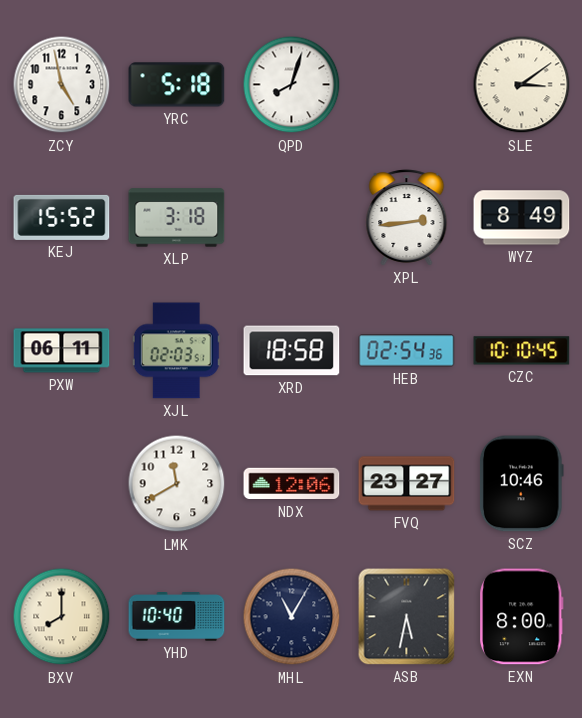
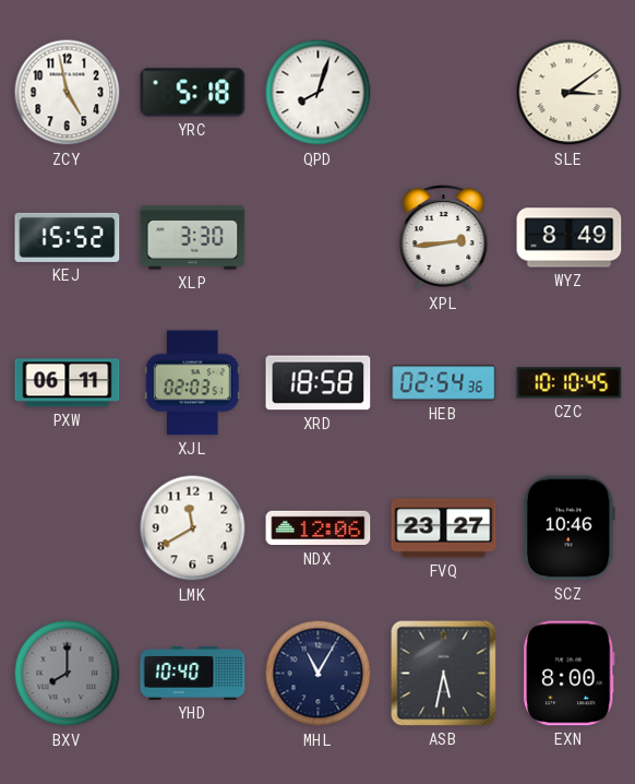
XLP: 3:18 -> 3:30 (193, 238)
BXV dial: cream -> grey (68, 674)
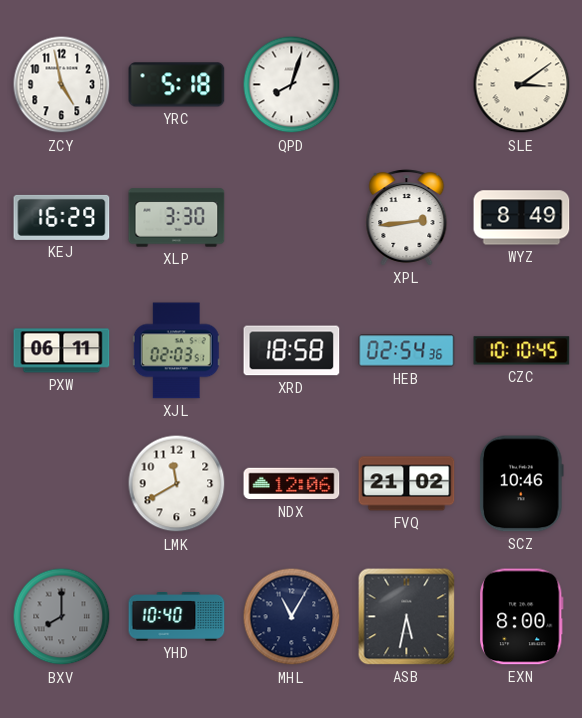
KEJ: 15:52 -> 16:29 (62, 217)
FVQ: 23:27 -> 21:02 (407, 484)
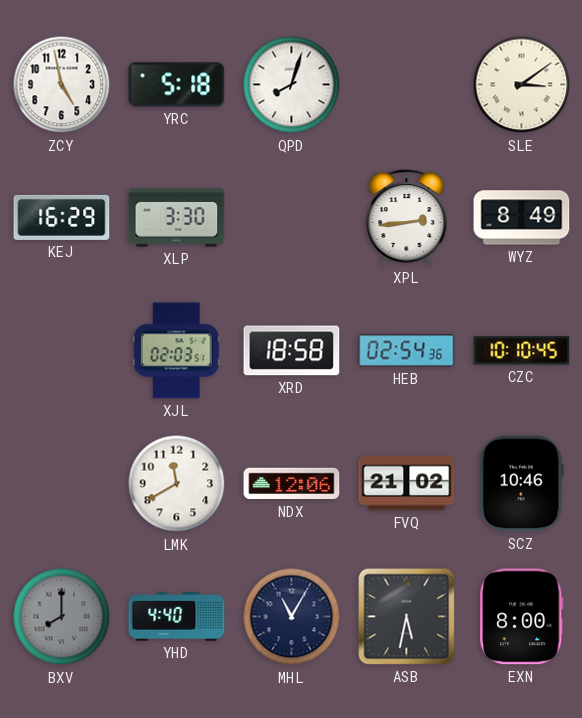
PXW: 06:11 -> none (62, 351)
YHD: 10:40 -> 4:40 (177, 617)
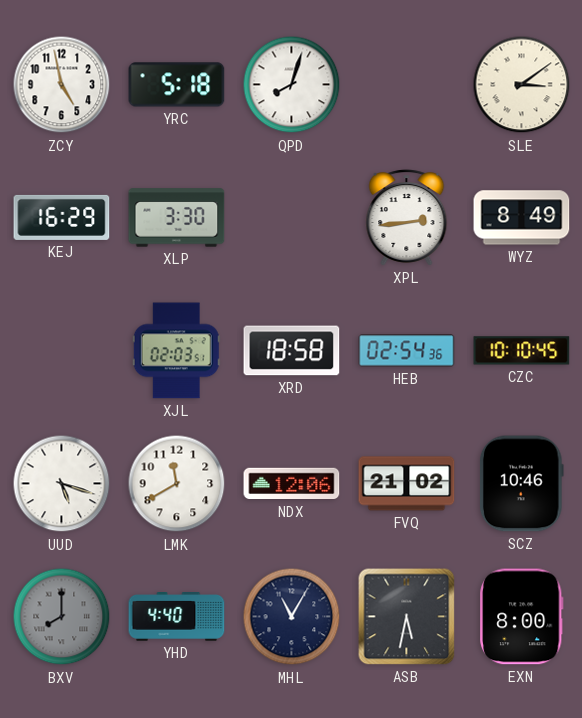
UUD: none -> 5:18 (62, 484)
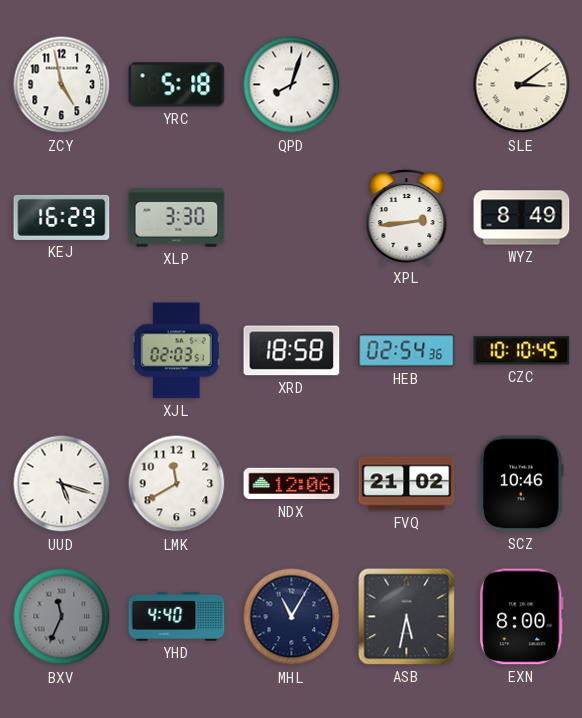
BXV: 8:00 -> 11:34 (62, 617)
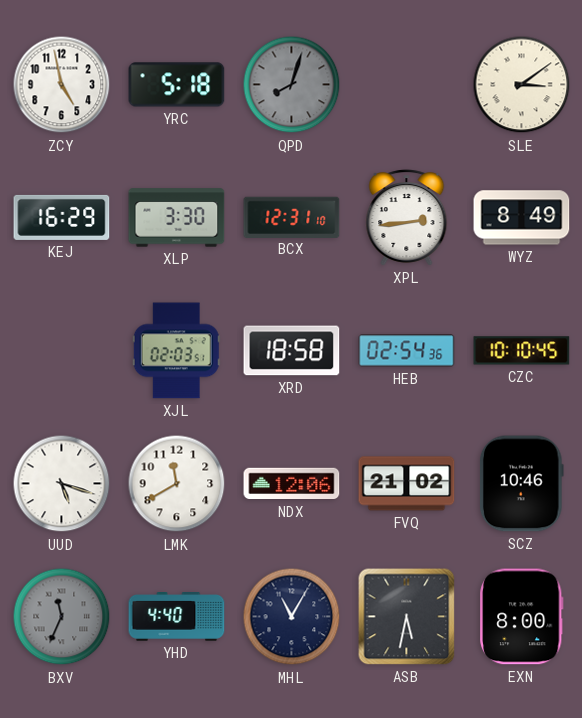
QPD dial: white -> grey (292, 85)
BCX: none -> 12:31 (292, 217)
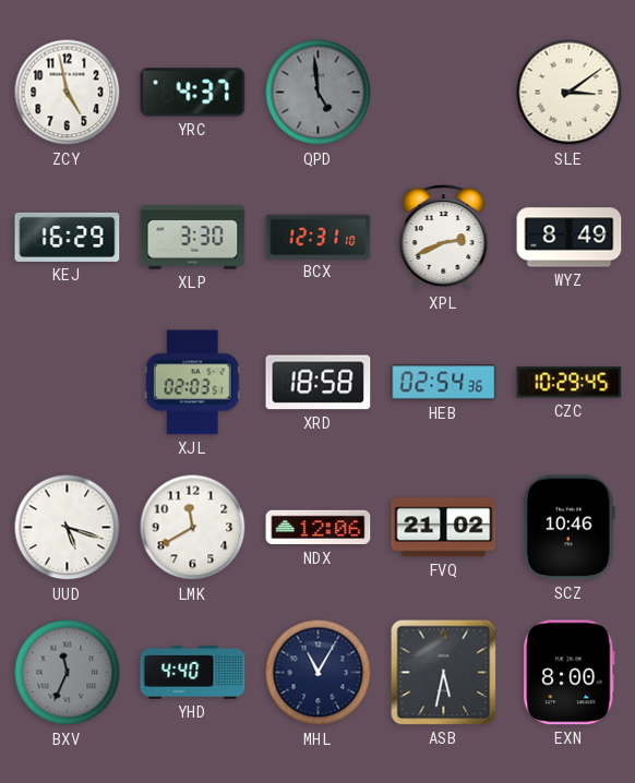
YRC: 5:18 -> 4:37 (193, 93)
QPD: 8:03 -> 4:59 (319, 93)
XPL: 2:44 -> 2:41 (444, 238)
CZC: 10:10 -> 10:29 (570, 383)
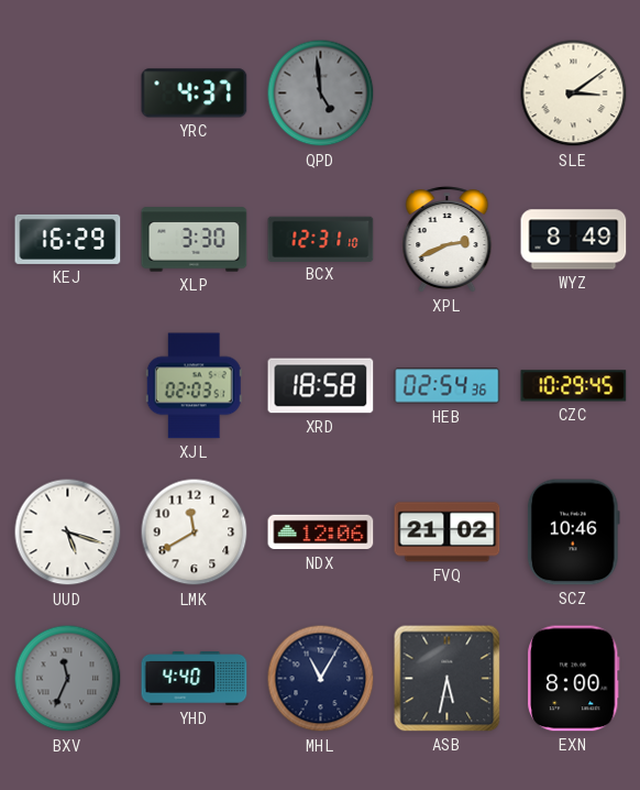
ZCY: 4:58 -> none (68, 93)
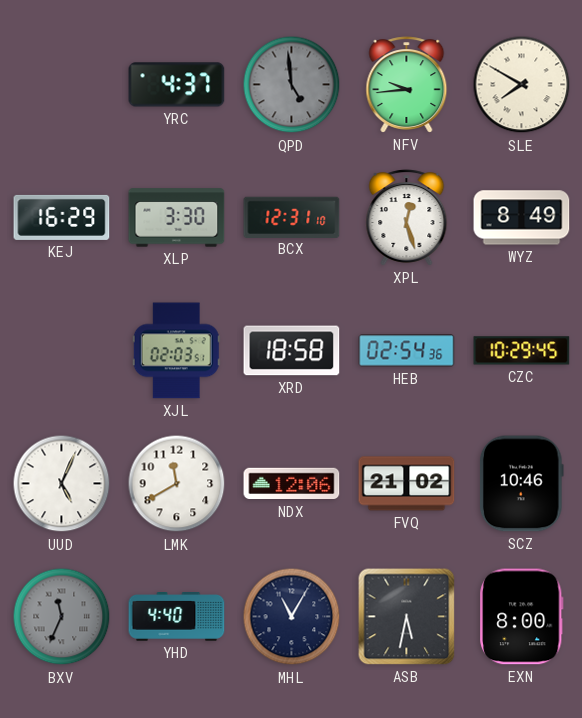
NFV: none -> 9:44 (407, 85)
SLE: 3:09 -> 7:50 (522, 85)
XPL: 2:41 -> 12:27 (407, 218)
UUD: 5:18 -> 5:04 (62, 484)
